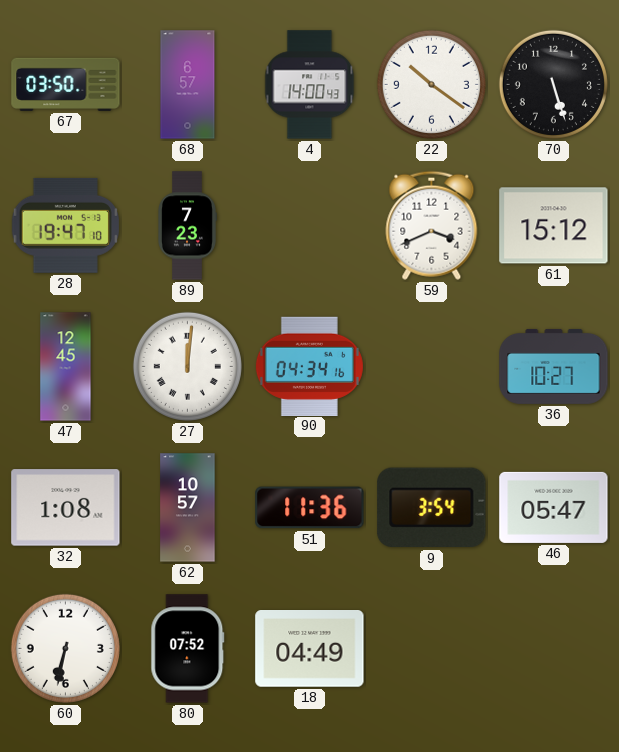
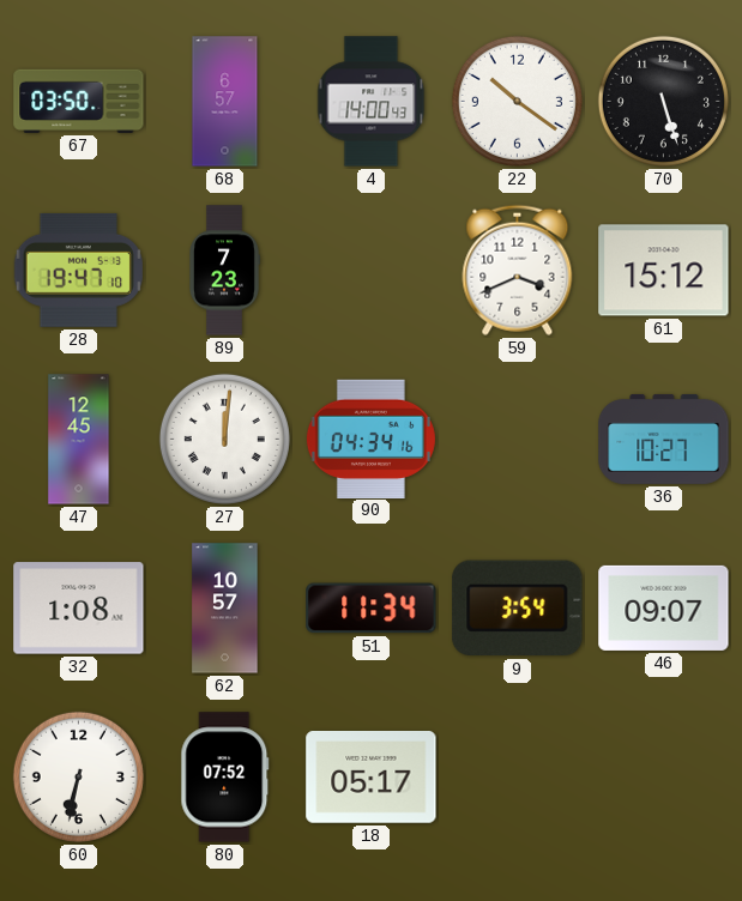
51: 11:36 -> 11:34 (372, 609)
46: 05:47 -> 09:07 (664, 607)
18: 04:49 -> 05:17 (372, 778)
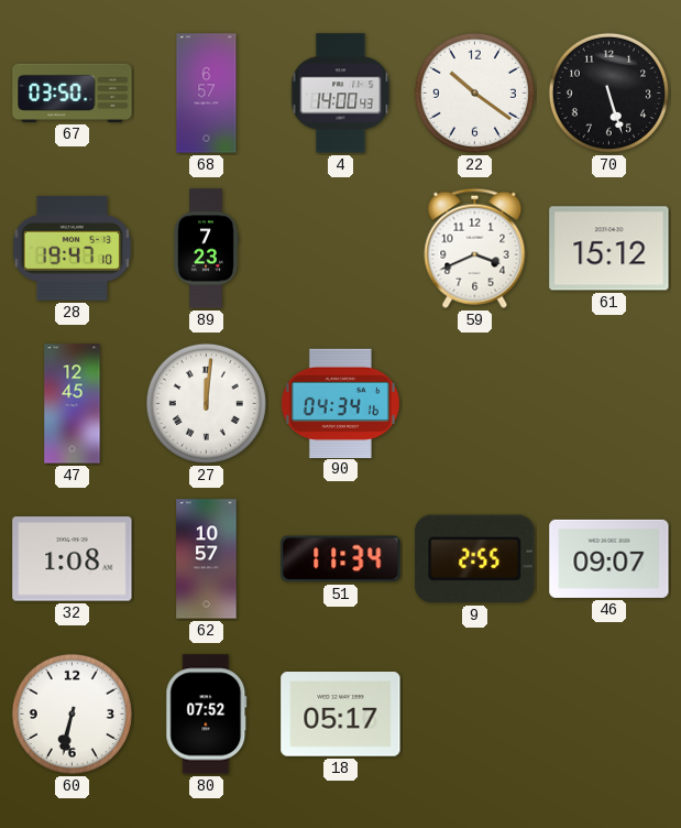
36: 10:27 -> none (664, 439)
9: 3:54 -> 2:55 (475, 559)
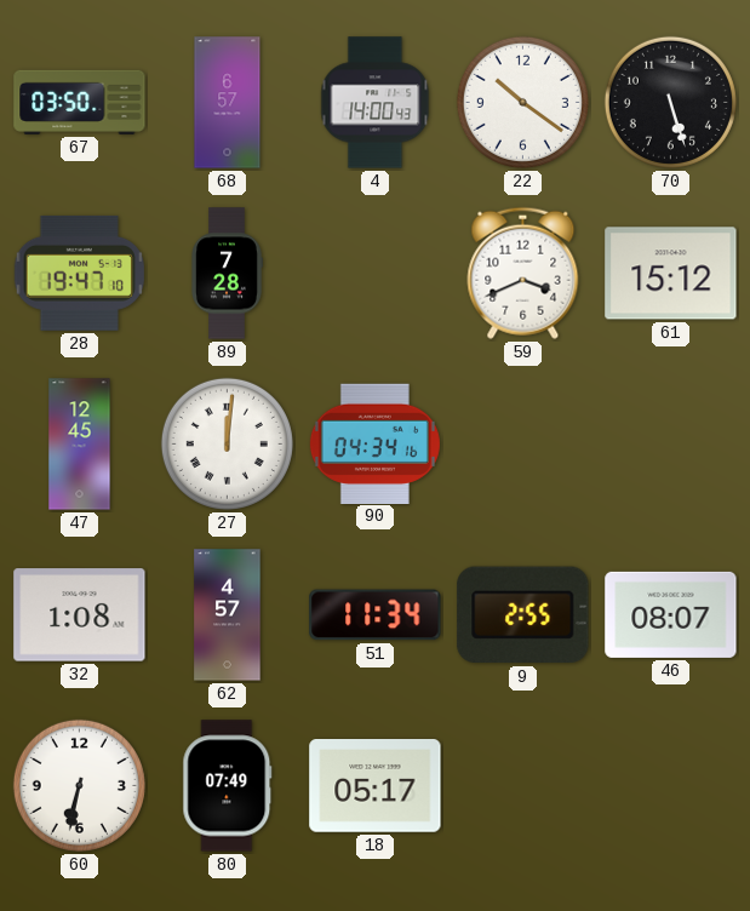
89: 7:23 -> 7:28 (228, 274)
62: 10:57 -> 4:57 (228, 615)
46: 09:07 -> 08:07 (671, 614)
80: 07:52 -> 07:49 (228, 786)
